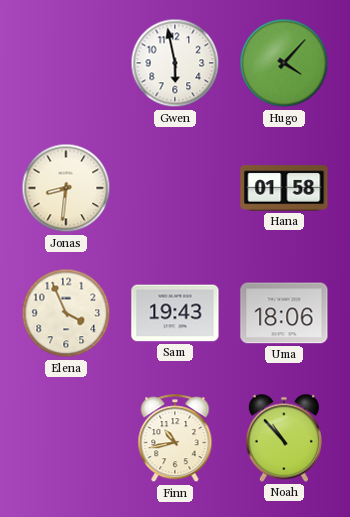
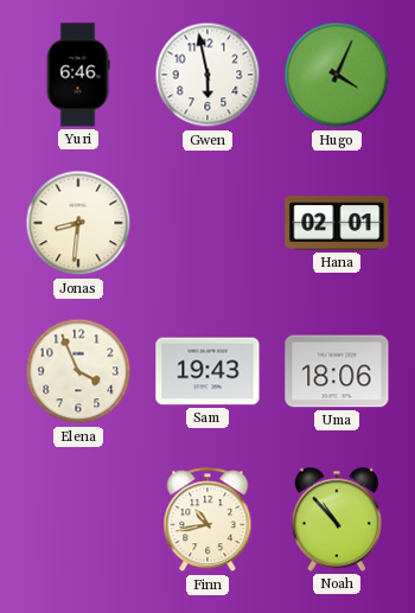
Yuri: none -> 6:46 (78, 75)
Hugo: 4:07 -> 4:04 (337, 75)
Hana: 01:58 -> 02:01 (337, 223)
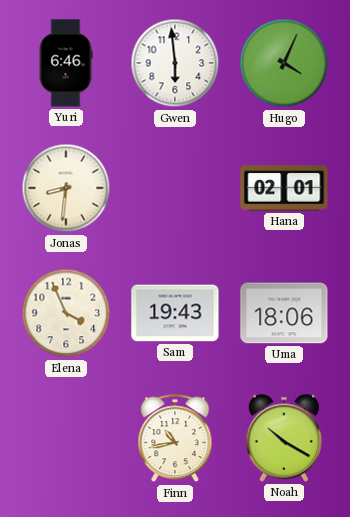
Gwen: 5:58 -> 5:59 (175, 63)
Noah: 10:53 -> 10:20 (284, 438)
